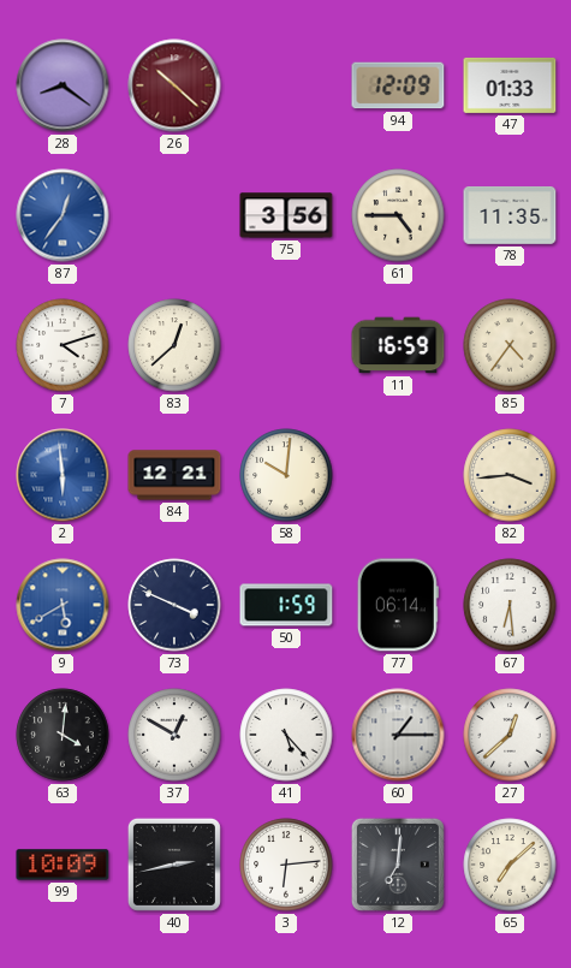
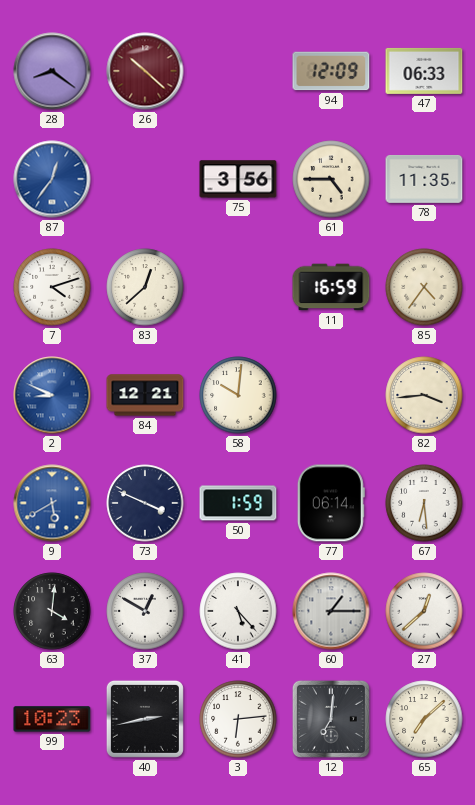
47: 01:33 -> 06:33 (424, 71)
2: 5:59 -> 8:49 (52, 395)
99: 10:09 -> 10:23 (52, 719)
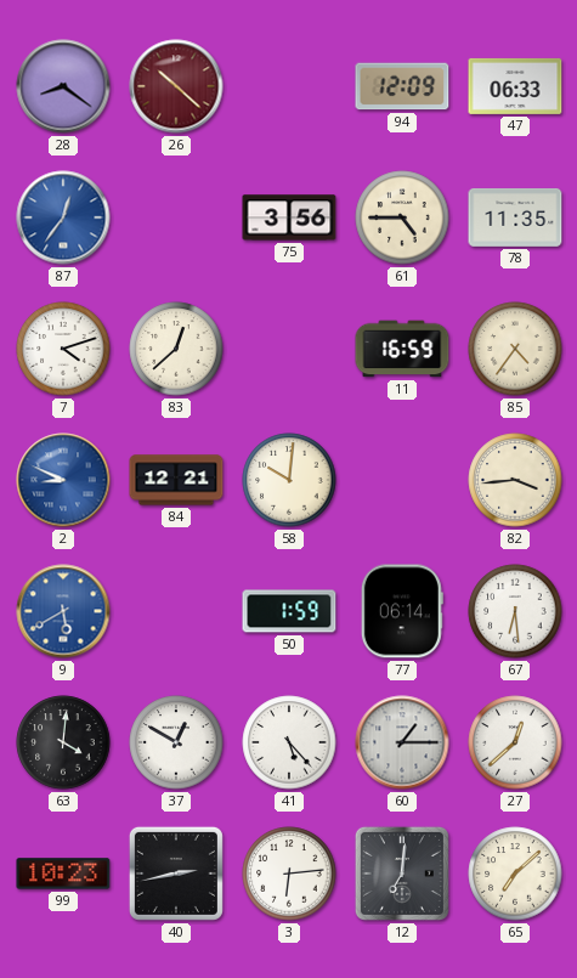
73: 3:49 -> none (145, 503)
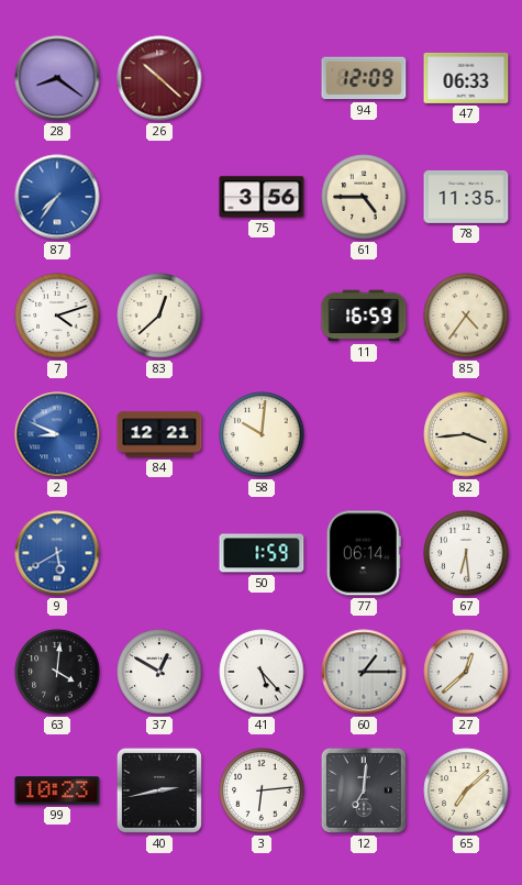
87: 12:36 -> 7:36 (57, 197)
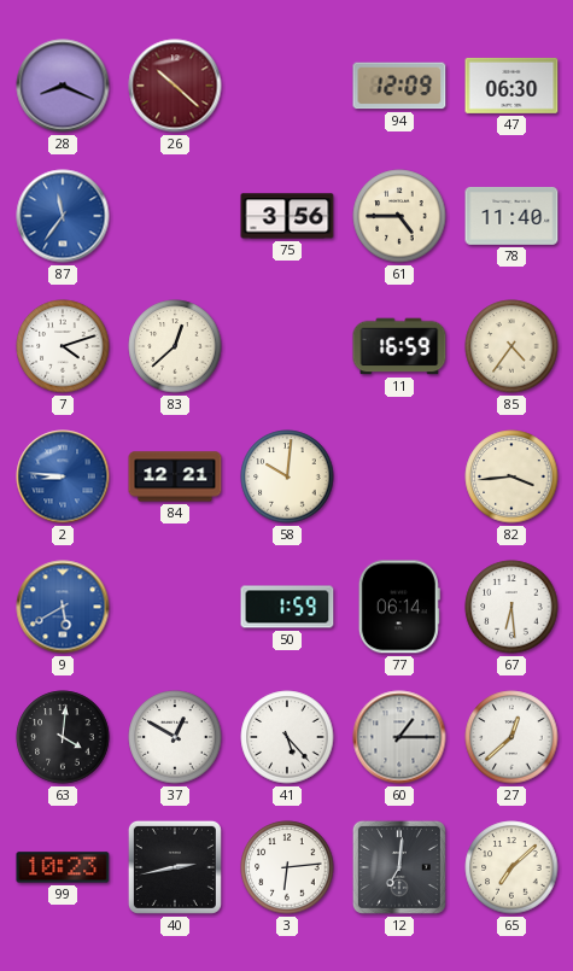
28: 8:21 -> 8:19 (63, 86)
47: 06:33 -> 06:30 (511, 86)
87: 7:36 -> 11:36 (63, 216)
78: 11:35 -> 11:40 (511, 216)
2: 8:49 -> 8:46 (63, 476)
